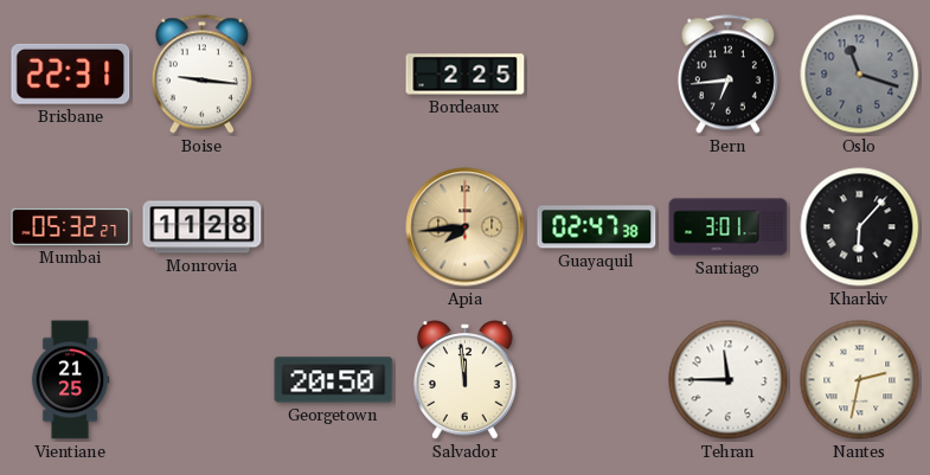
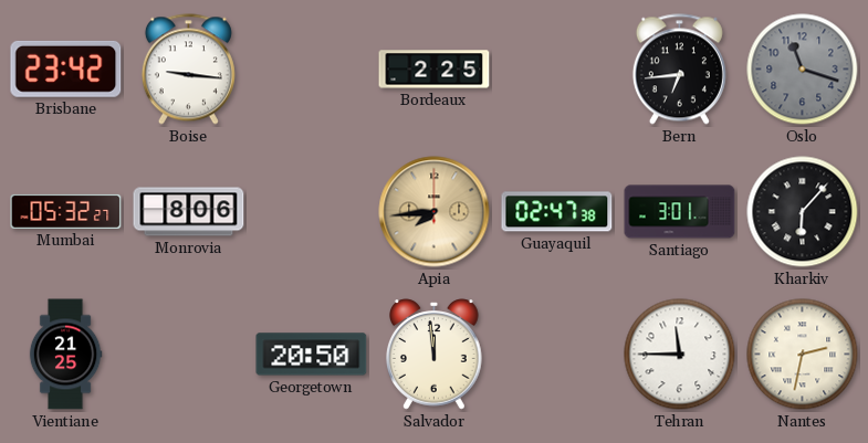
Brisbane: 22:31 -> 23:42 (66, 68)
Monrovia: 11:28 -> 8:06 (189, 212)
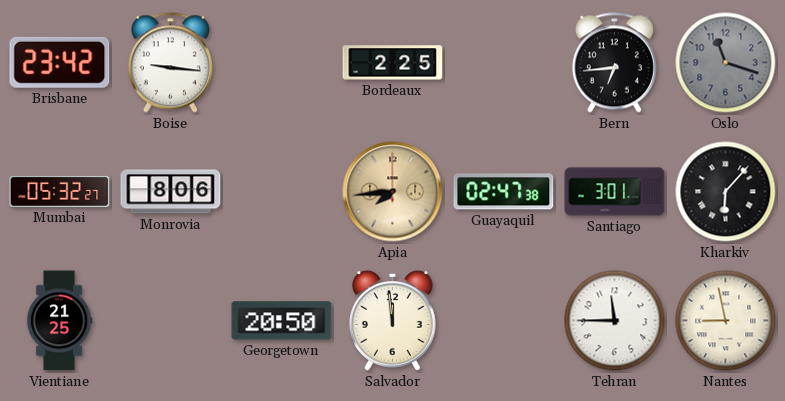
Nantes: 2:32 -> 8:58 (726, 321)
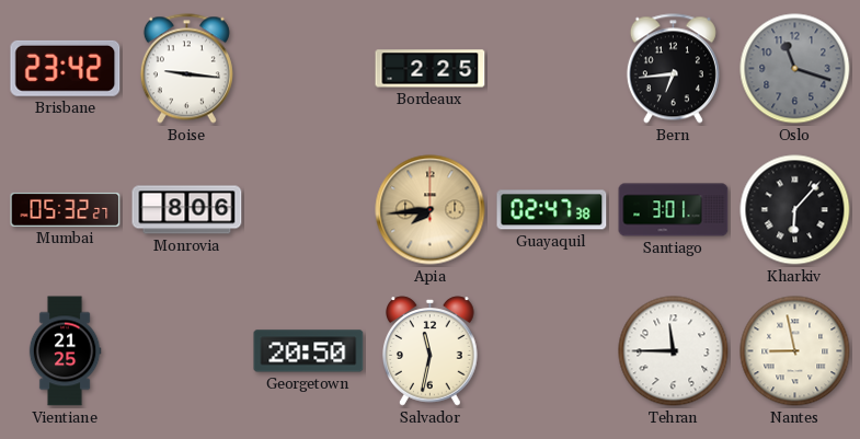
Salvador: 11:59 -> 11:32 (431, 351)
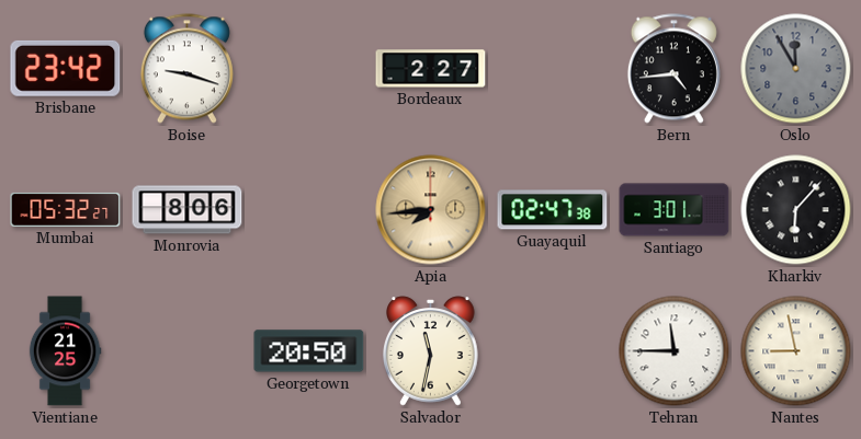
Boise: 9:16 -> 9:18 (186, 69)
Bordeaux: 2:25 -> 2:27 (431, 69)
Bern: 6:44 -> 4:44 (673, 69)
Oslo: 11:18 -> 11:55 (796, 69)
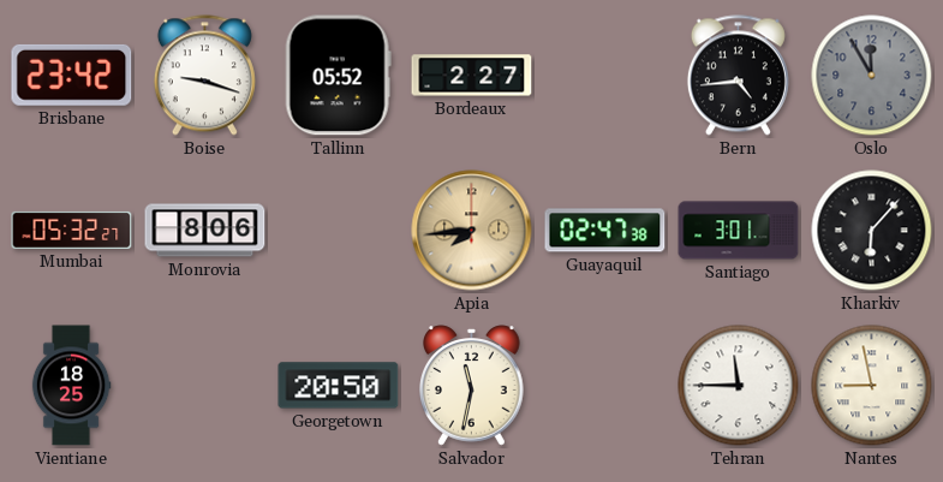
Tallinn: none -> 05:52 (338, 76)
Vientiane: 21:25 -> 18:25 (71, 386)
